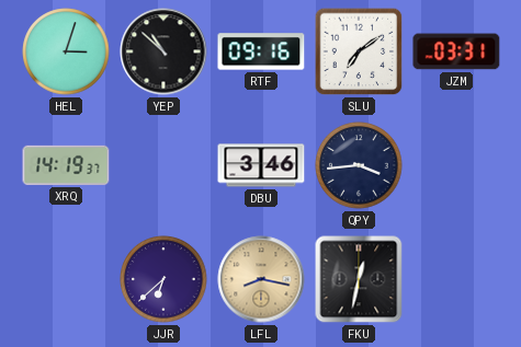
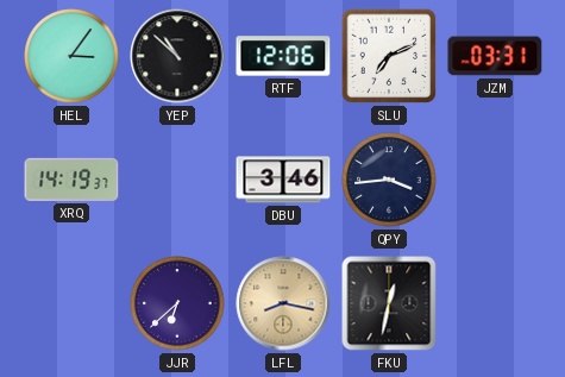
HEL: 3:03 -> 3:06 (71, 56)
RTF: 09:16 -> 12:06 (283, 56)
SLU: 7:09 -> 7:11 (389, 56)
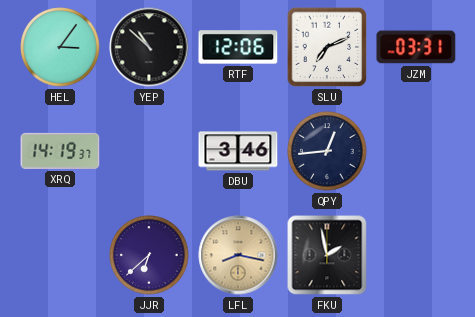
QPY: 3:44 -> 12:44 (327, 151)
FKU: 12:32 -> 1:58 (327, 255)
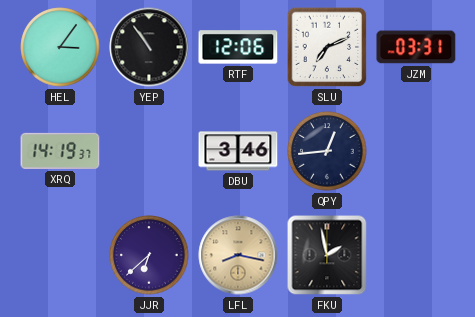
YEP: 10:52 -> 10:54 (149, 47)
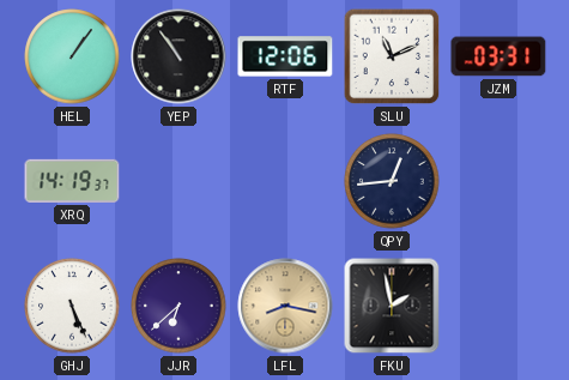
HEL: 3:06 -> 1:06 (72, 56)
SLU: 7:11 -> 11:11 (392, 56)
DBU: 3:46 -> none (238, 151)
GHJ: none -> 5:26 (72, 306)
